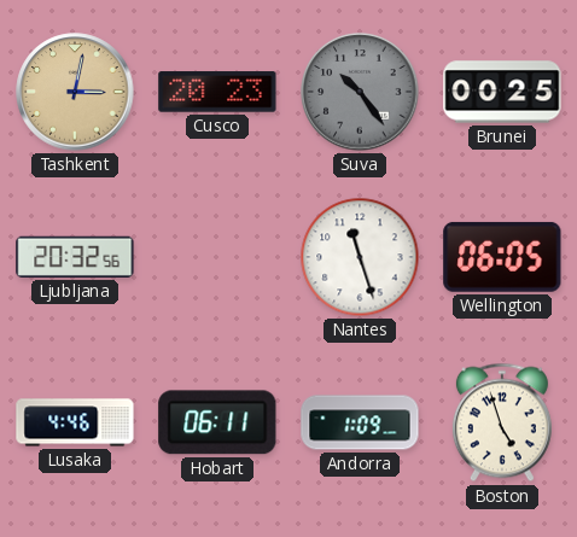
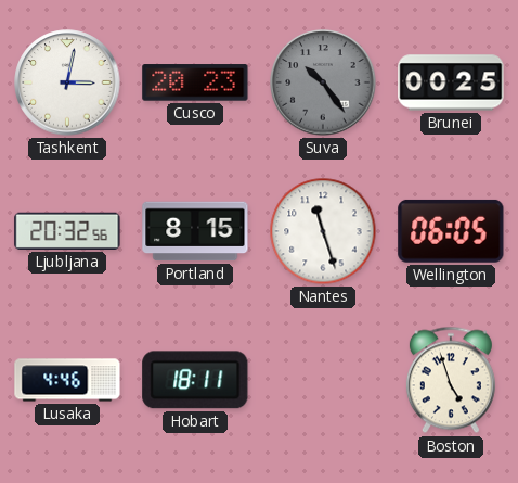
Tashkent dial: champagne -> white (67, 82)
Portland: none -> 8:15 (195, 231)
Hobart: 06:11 -> 18:11 (195, 380)
Andorra: 1:09 -> none (360, 422)
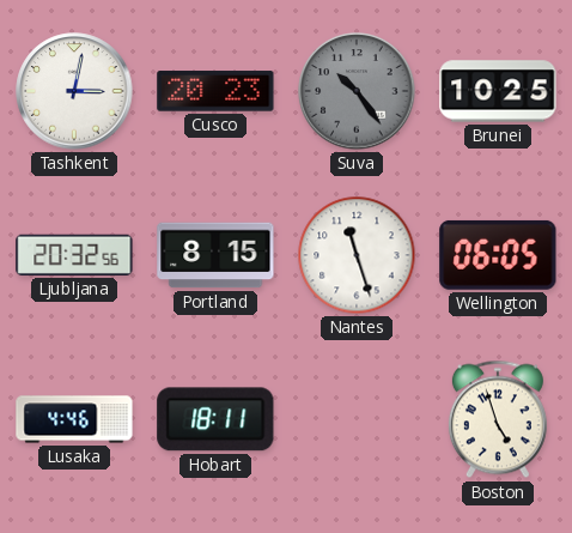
Brunei: 00:25 -> 10:25 (498, 91)
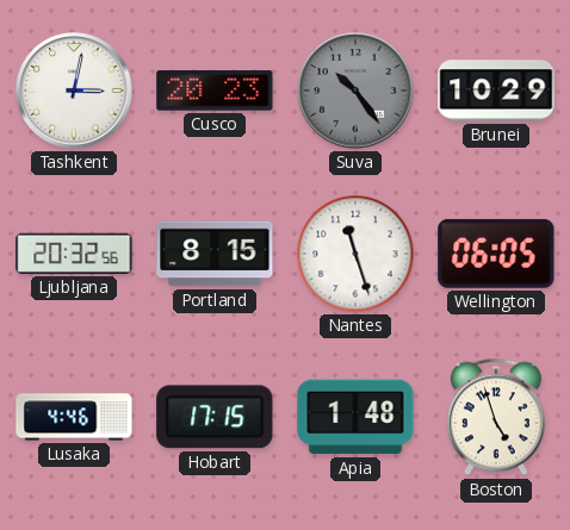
Brunei: 10:25 -> 10:29 (496, 91)
Hobart: 18:11 -> 17:15 (215, 417)
Apia: none -> 1:48 (355, 417)
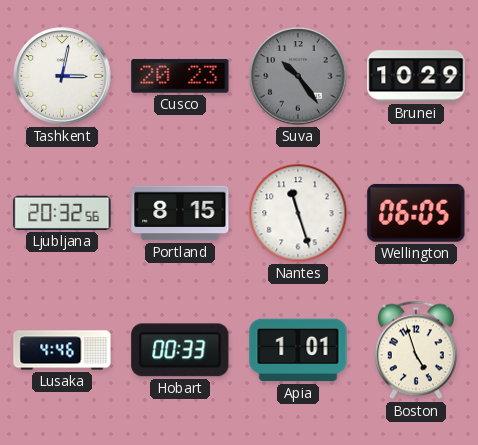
Hobart: 17:15 -> 00:33 (180, 350)
Apia: 1:48 -> 1:01 (298, 350)
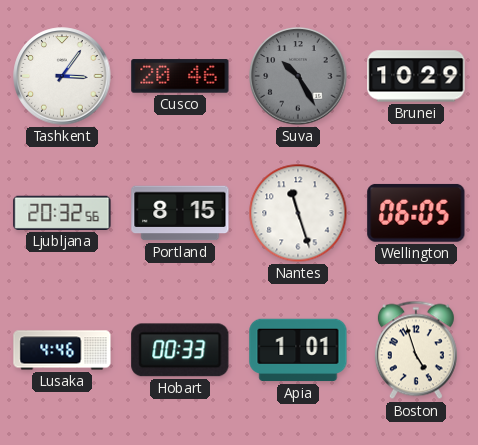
Tashkent: 3:02 -> 3:06 (62, 76)
Cusco: 20:23 -> 20:46 (180, 76)
Suva: 10:24 -> 10:25 (298, 76)
